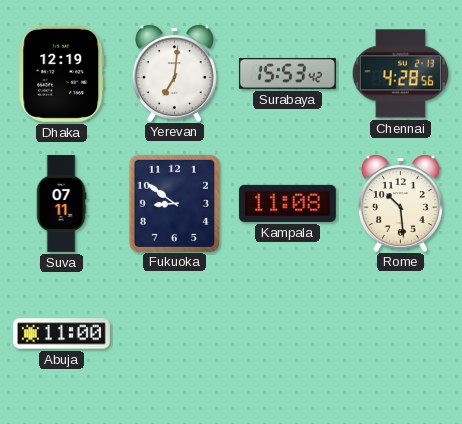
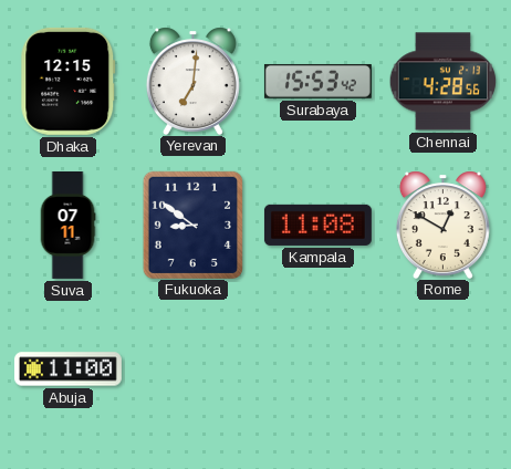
Dhaka: 12:19 -> 12:15 (69, 81)
Rome: 10:29 -> 12:50 (442, 225)
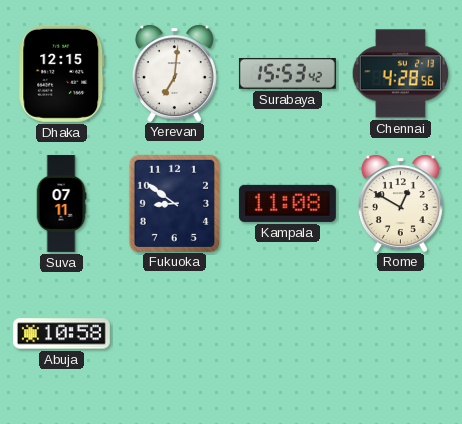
Abuja: 11:00 -> 10:58 (61, 334)
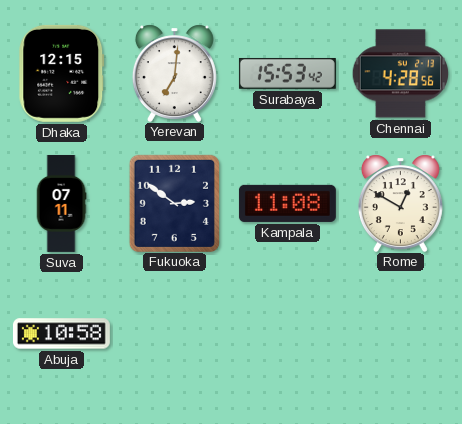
Fukuoka: 8:51 -> 2:51 (174, 203)
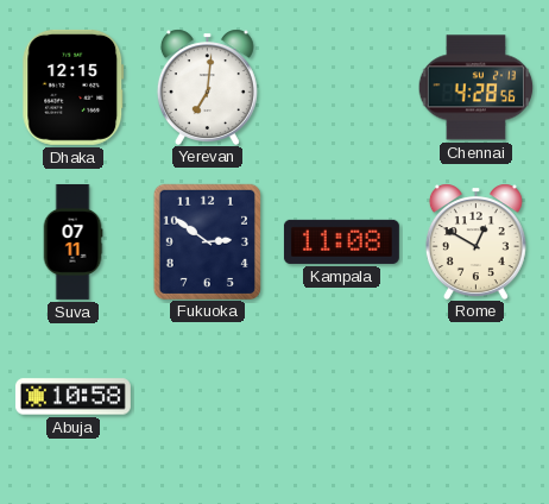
Surabaya: 15:53 -> none (287, 73)
